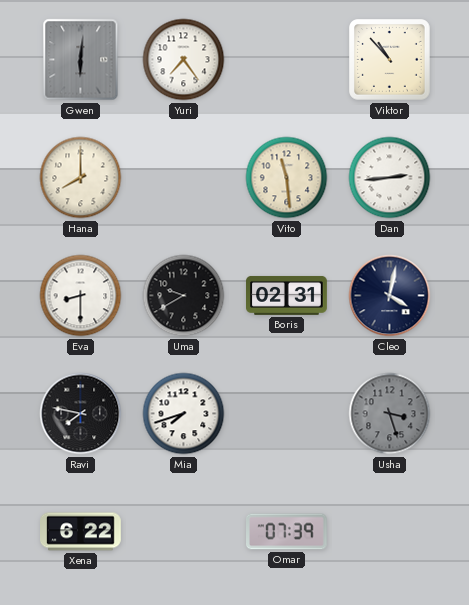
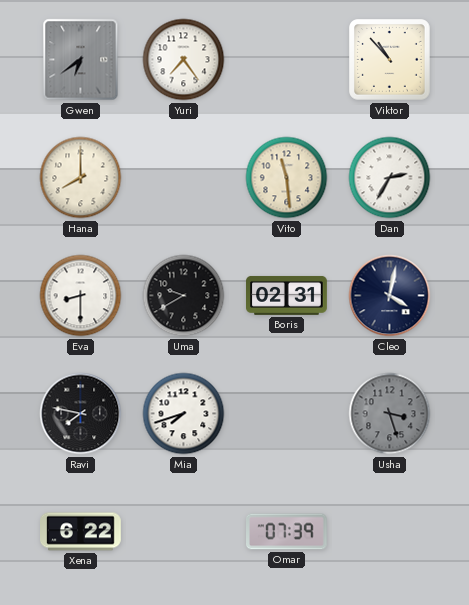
Gwen: 6:01 -> 6:39 (81, 60)
Dan: 2:44 -> 2:35 (390, 178)
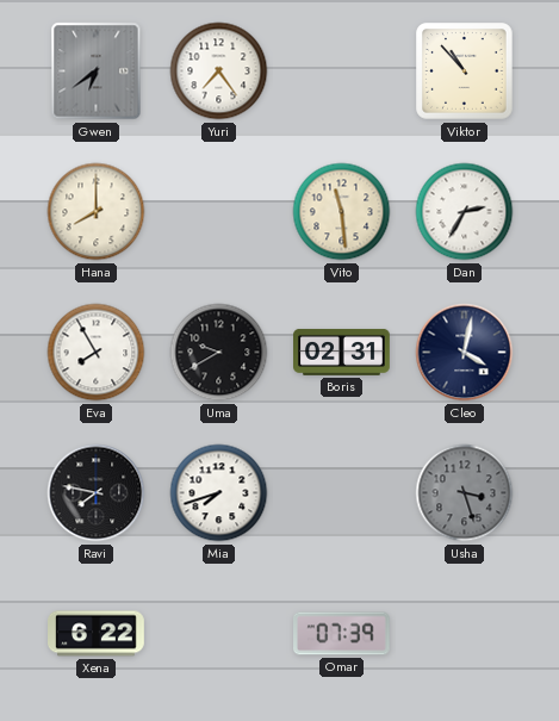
Eva: 8:30 -> 7:55 (97, 353)
